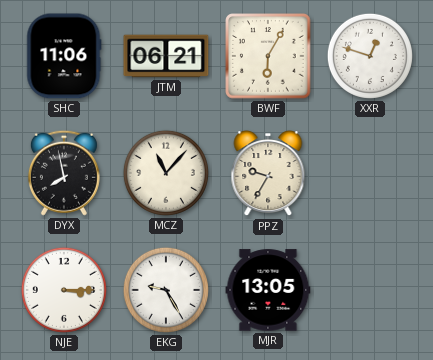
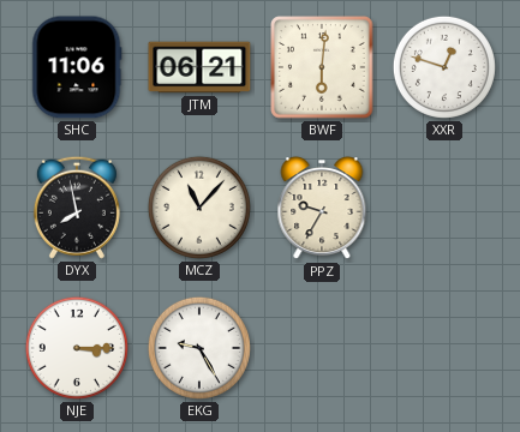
BWF: 6:05 -> 6:01 (322, 67)
MJR: 13:05 -> none (268, 290)
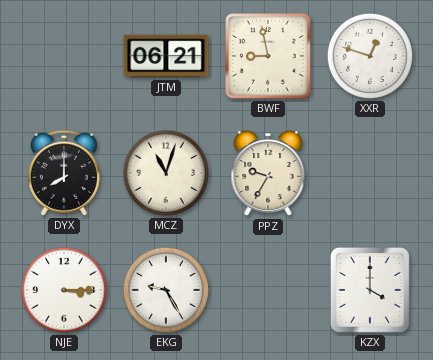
SHC: 11:06 -> none (77, 67)
BWF: 6:01 -> 8:58 (268, 56)
DYX: 7:58 -> 8:00 (64, 173)
MCZ: 11:07 -> 11:03 (166, 173)
KZX: none -> 4:00 (370, 290)
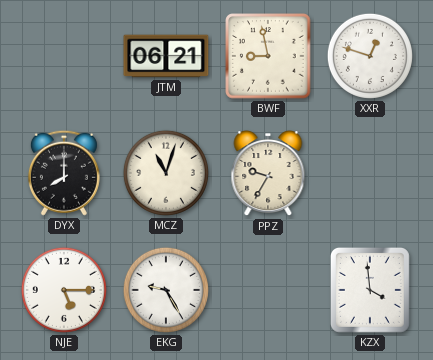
NJE: 3:15 -> 5:15 (64, 290)
KZX: 4:00 -> 3:59 (370, 290)
